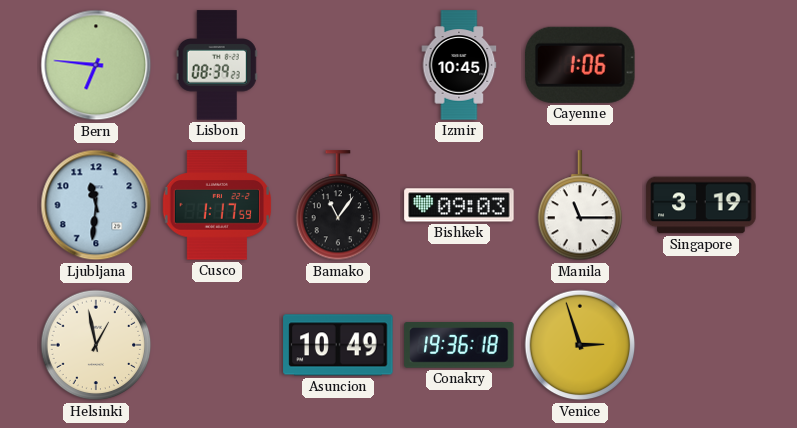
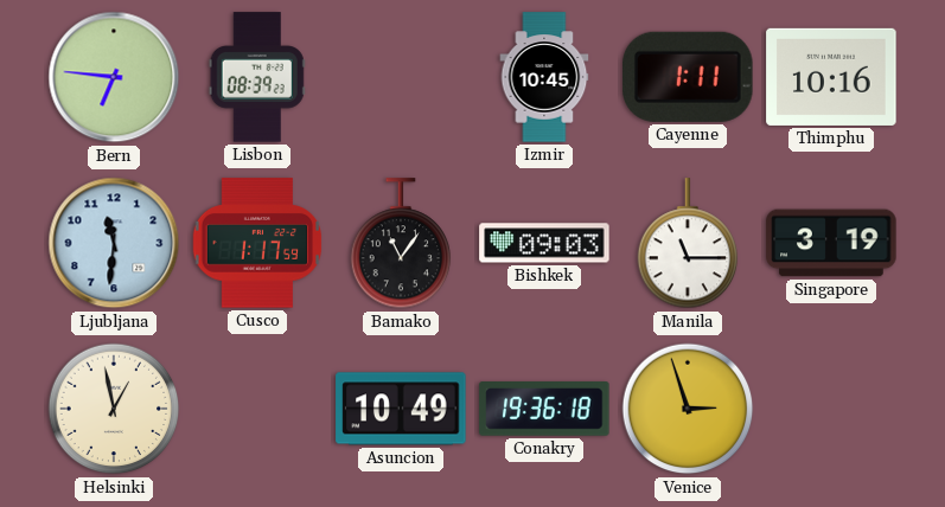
Cayenne: 1:06 -> 1:11 (688, 77)
Thimphu: none -> 10:16 (831, 77)
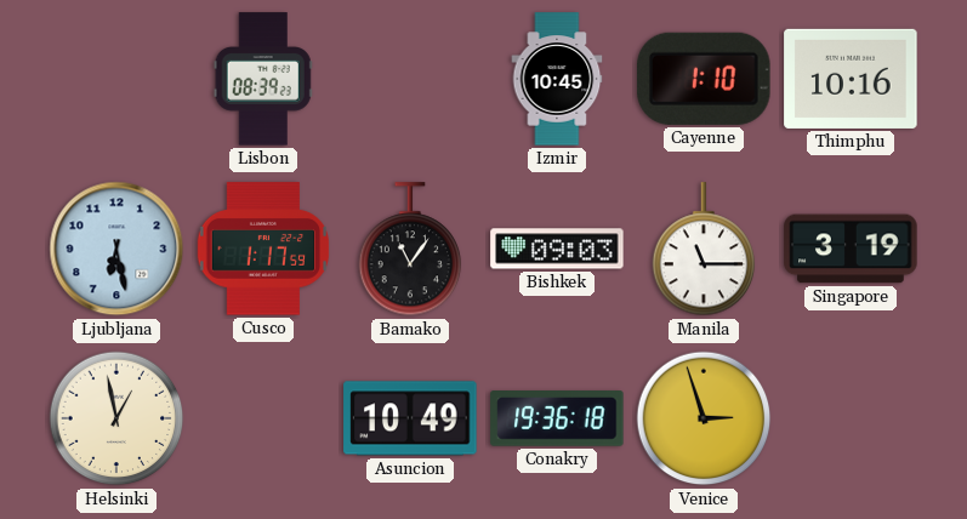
Bern: 6:46 -> none (114, 77)
Cayenne: 1:11 -> 1:10 (704, 79)
Ljubljana: 11:31 -> 6:28 (116, 249)
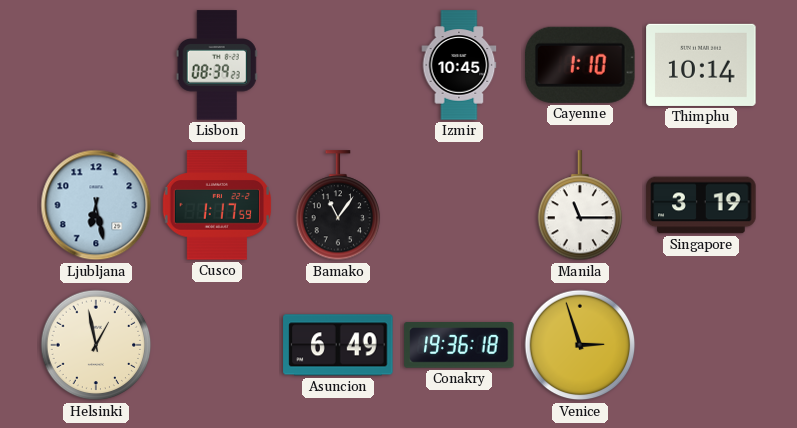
Thimphu: 10:16 -> 10:14 (701, 65)
Bishkek: 09:03 -> none (557, 249)
Asuncion: 10:49 -> 6:49 (338, 345)
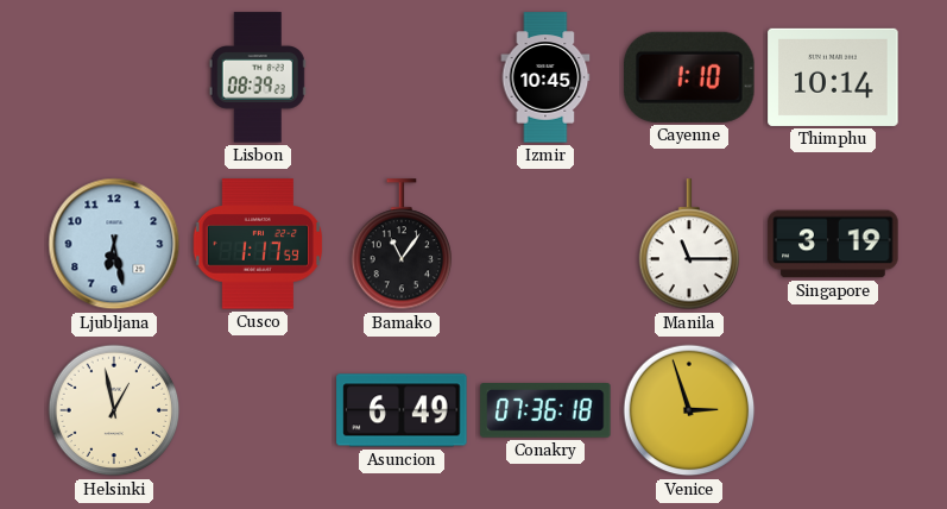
Conakry: 19:36 -> 07:36 (545, 411)
